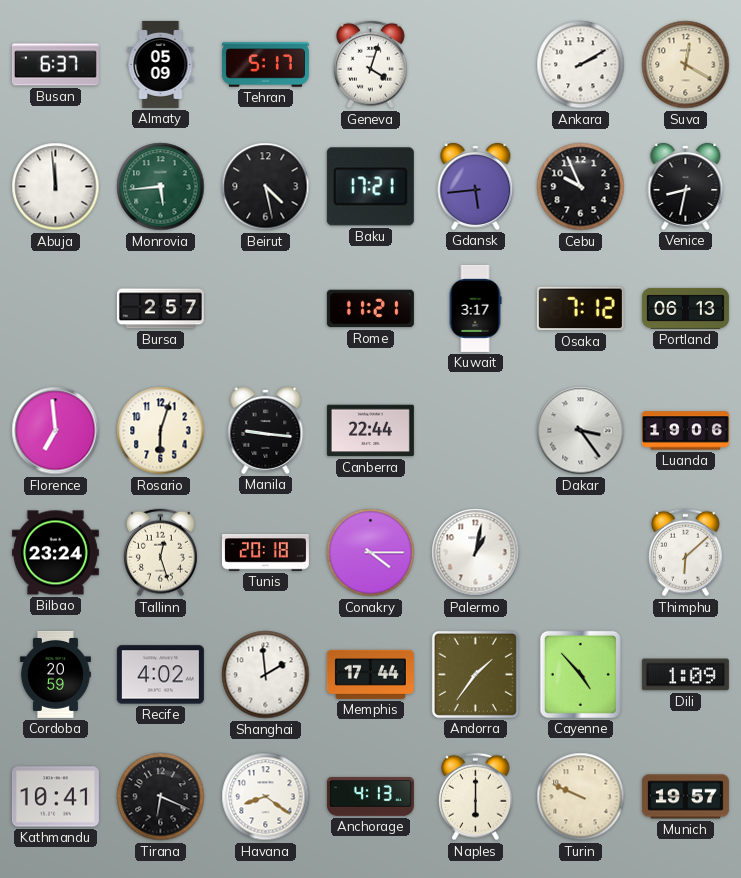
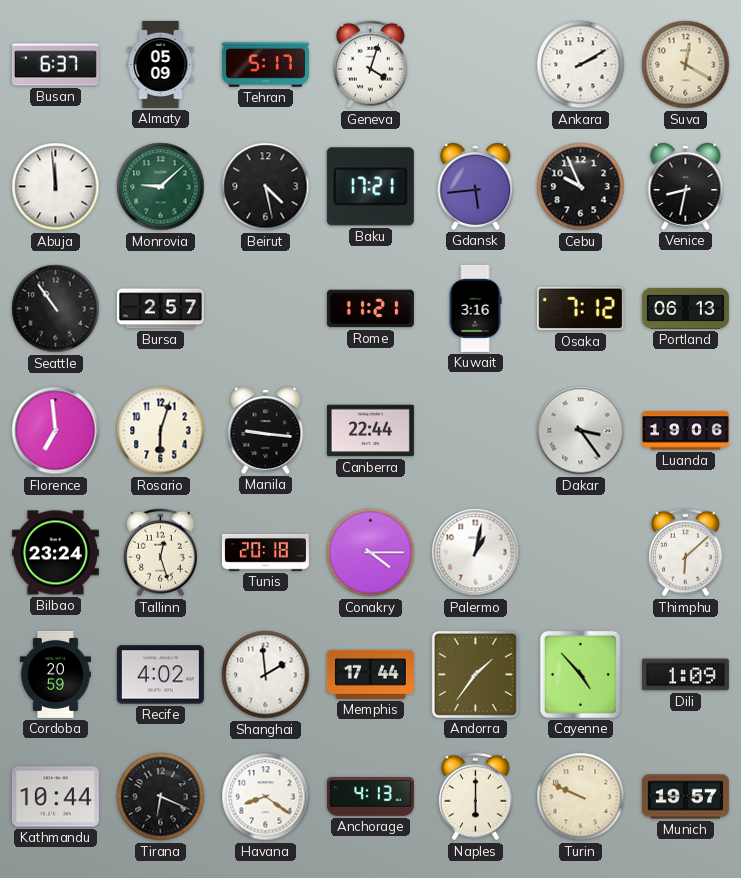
Monrovia: 5:44 -> 9:08 (161, 187)
Seattle: none -> 10:54 (56, 309)
Kuwait: 3:17 -> 3:16 (475, 308)
Kathmandu: 10:41 -> 10:44 (55, 797)
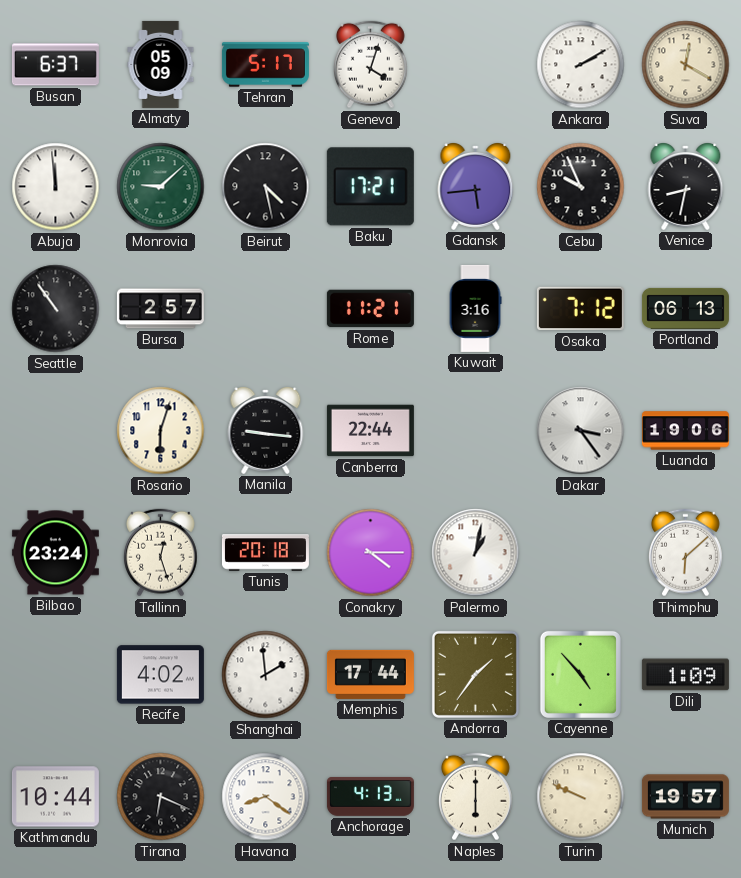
Florence: 6:59 -> none (56, 431)
Cordoba: 20:59 -> none (55, 674)
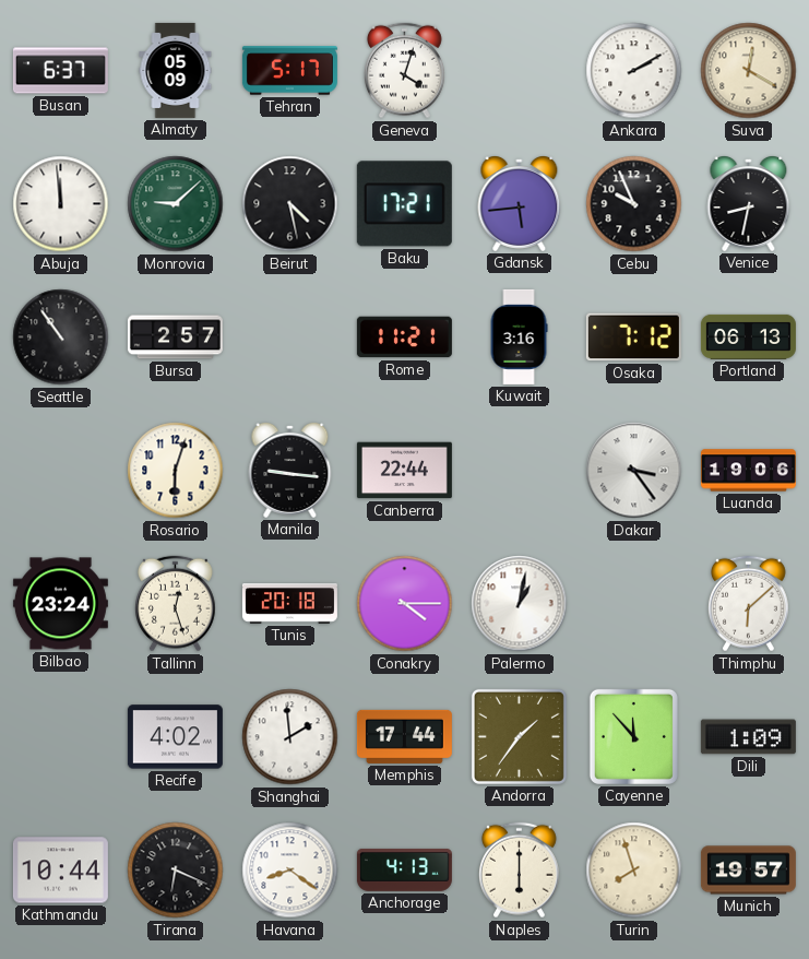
Cayenne: 4:53 -> 11:53 (633, 736)
Turin: 9:49 -> 7:57 (634, 871)
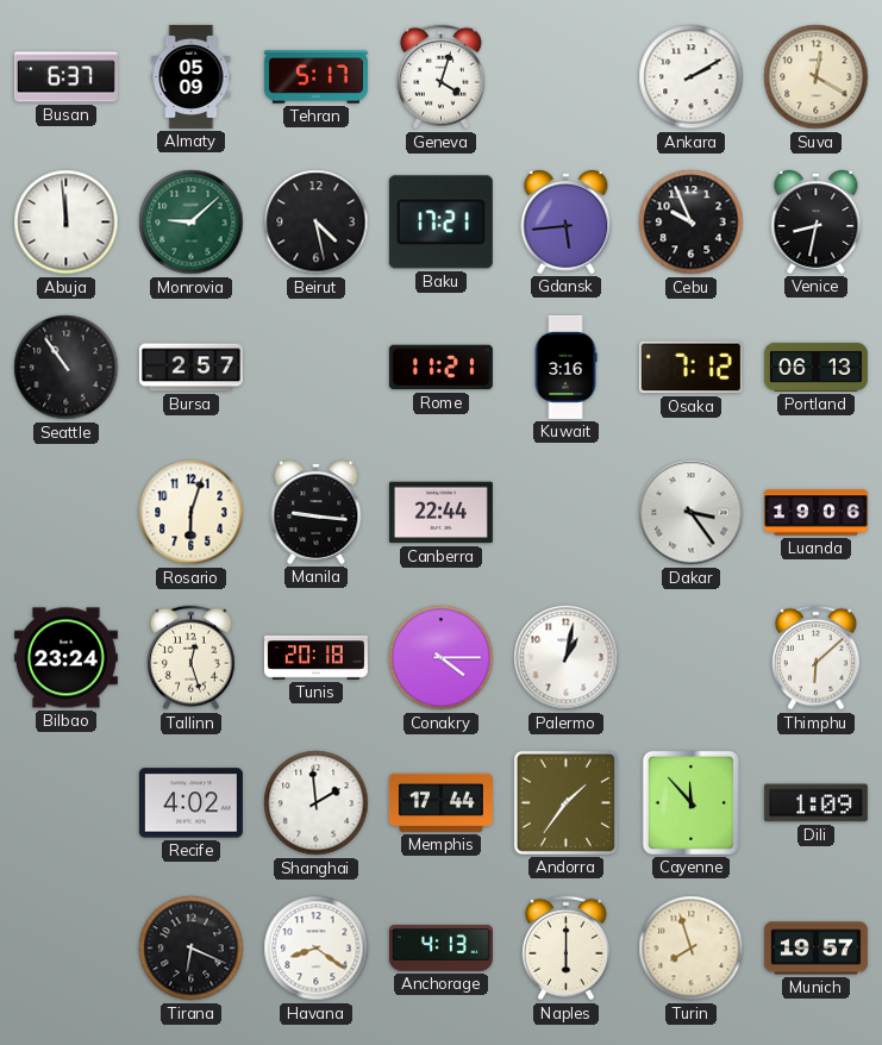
Kathmandu: 10:44 -> none (60, 871)
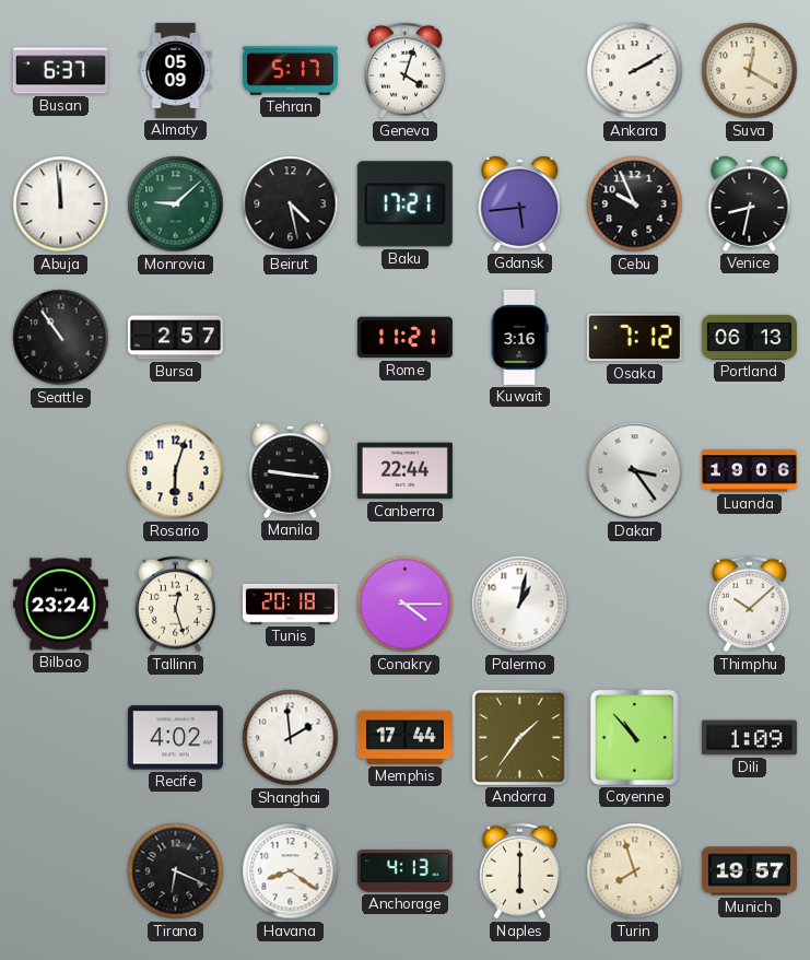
Thimphu: 6:08 -> 10:08 (749, 605)
Cayenne: 11:53 -> 10:53 (634, 737)
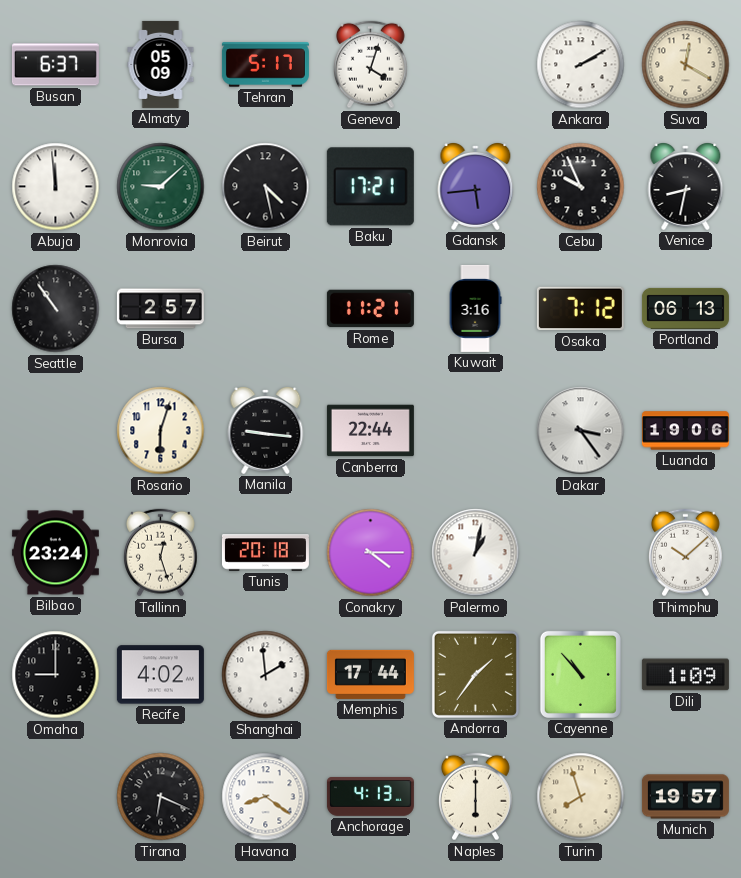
Omaha: none -> 9:00 (56, 675)
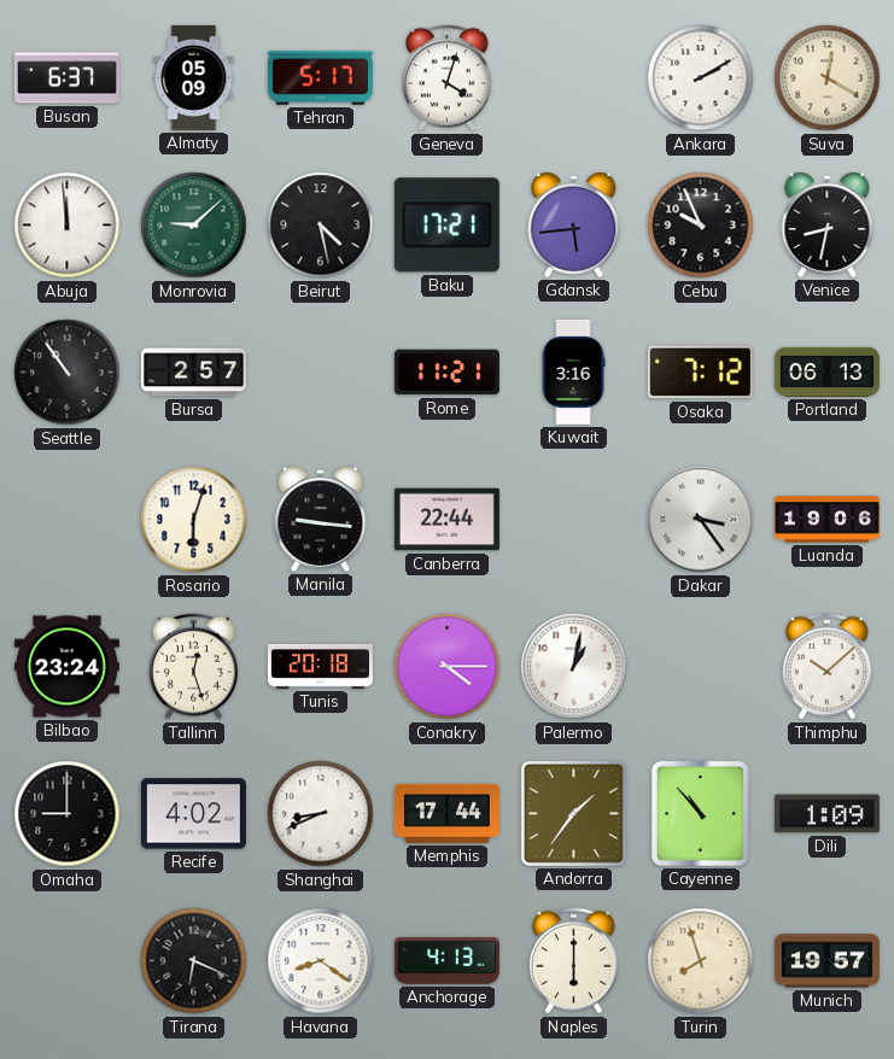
Shanghai: 1:59 -> 8:41 (321, 814)
